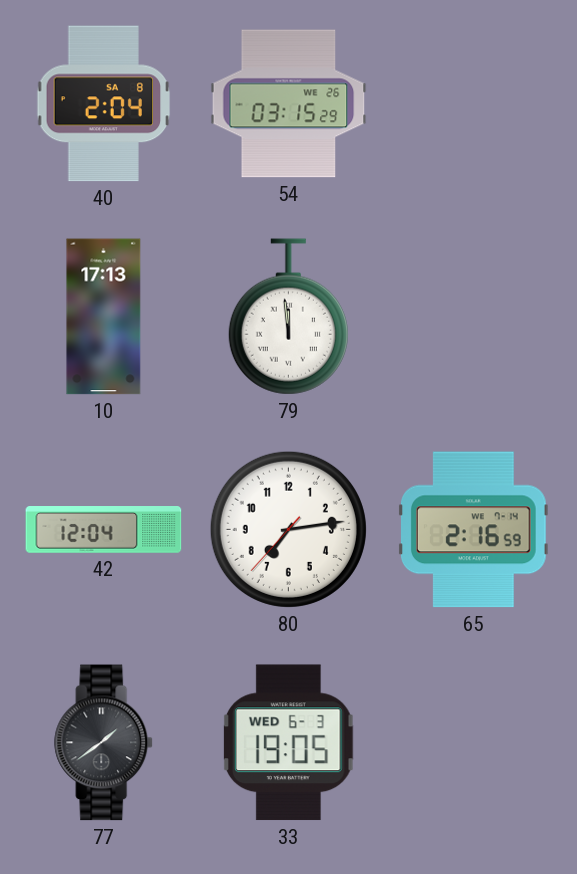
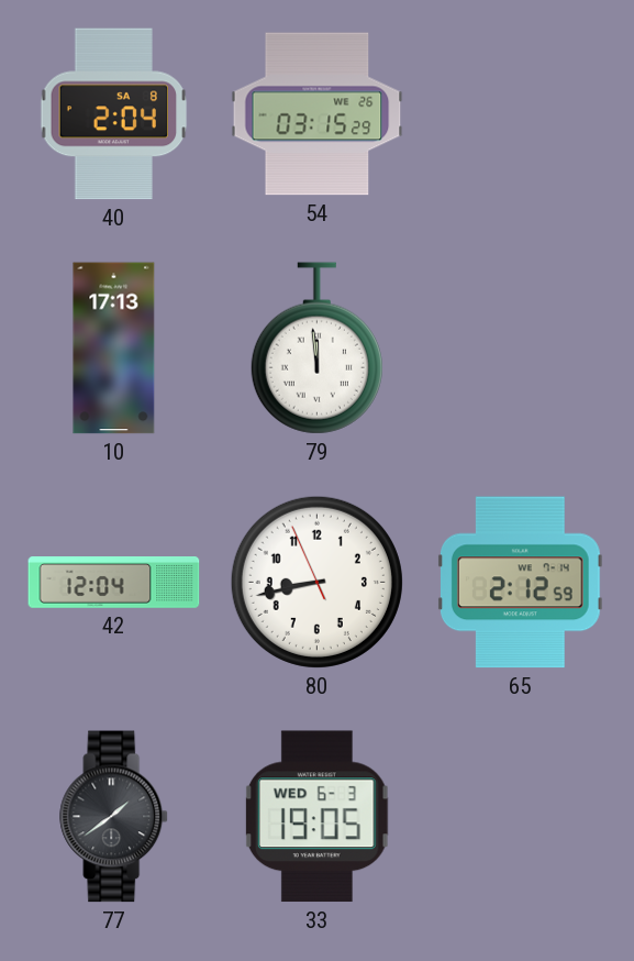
80: 7:13 -> 8:42 (316, 582)
65: 2:16 -> 2:12 (520, 583)
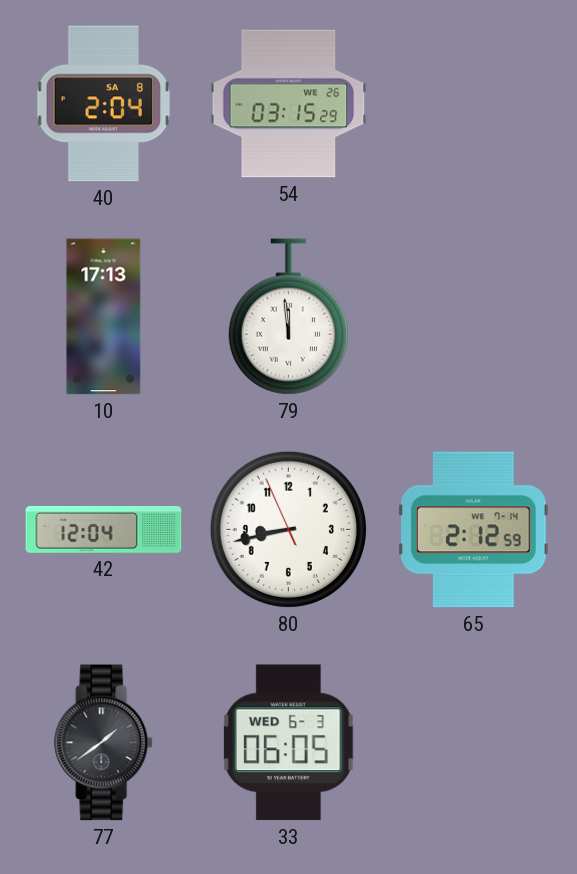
33: 19:05 -> 06:05 (289, 743)
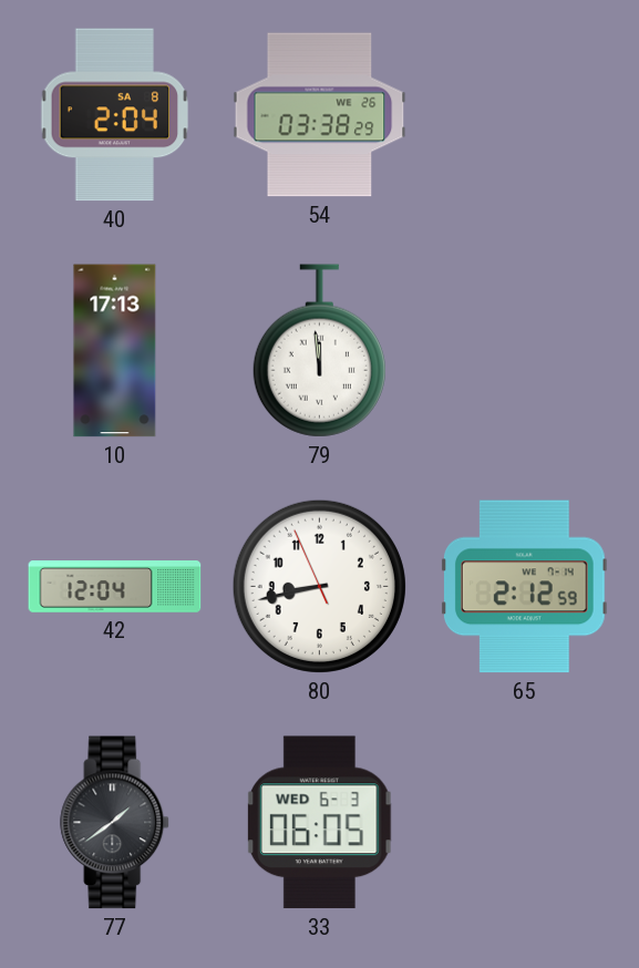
54: 03:15 -> 03:38 (320, 115)
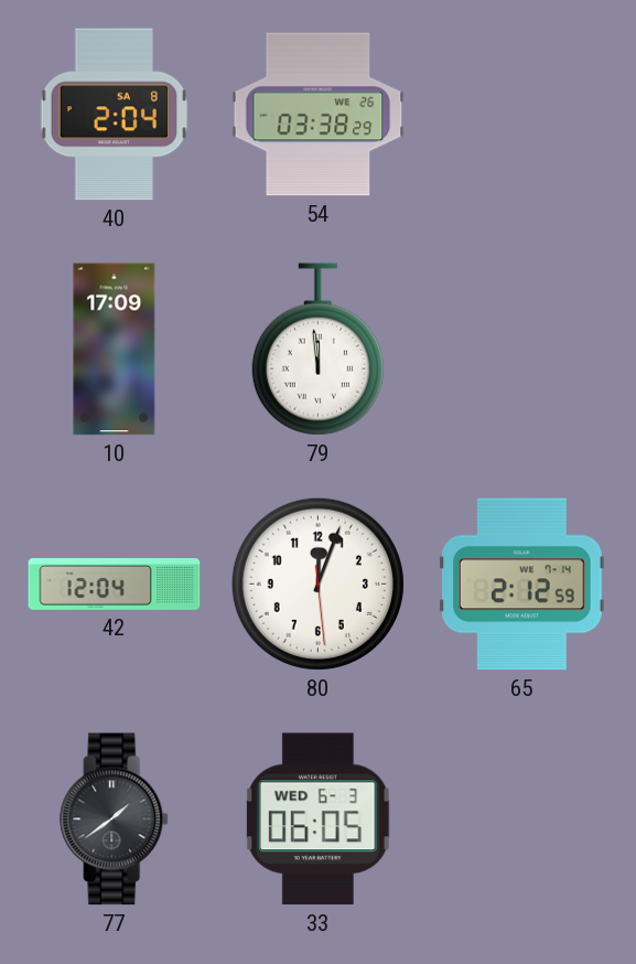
10: 17:13 -> 17:09 (115, 350)
80: 8:42 -> 12:03 (317, 583)
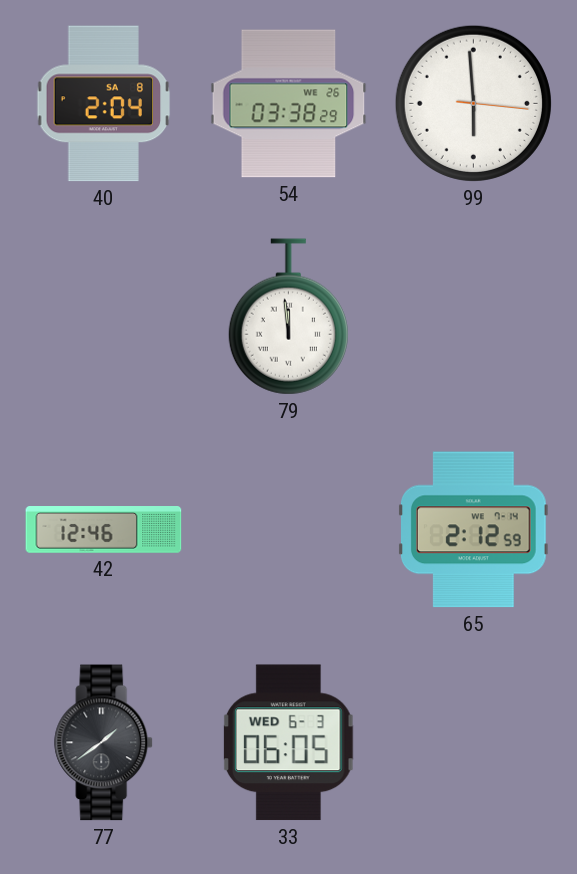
99: none -> 5:59 (473, 103)
10: 17:09 -> none (115, 350)
42: 12:04 -> 12:46 (104, 530)
80: 12:03 -> none (317, 583)
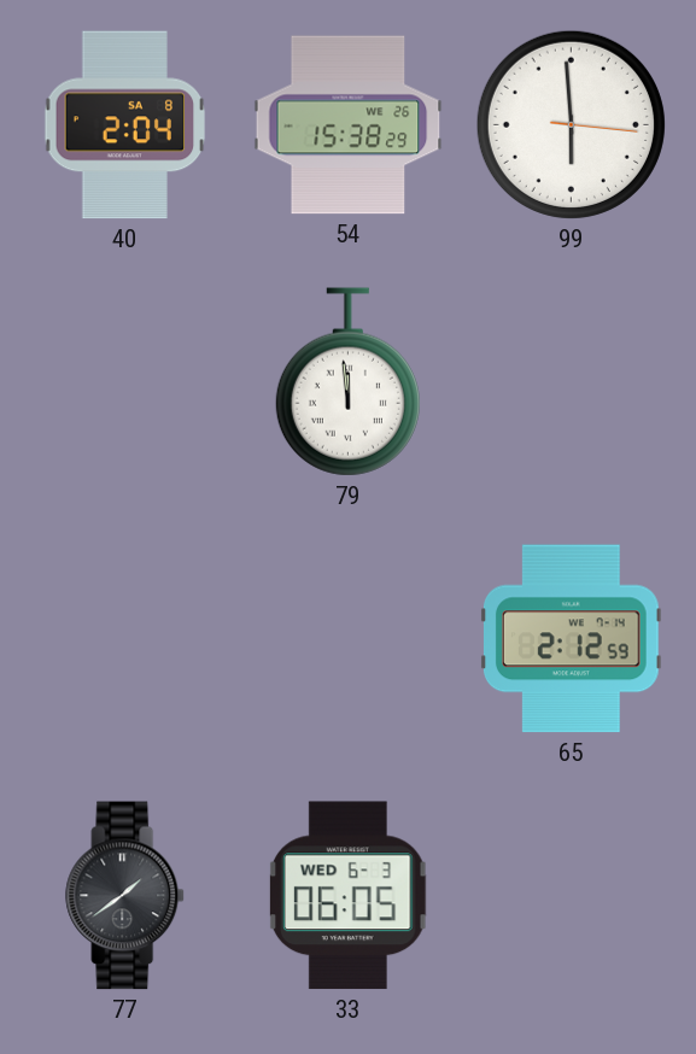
54: 03:38 -> 15:38 (349, 125)
42: 12:46 -> none (104, 530)
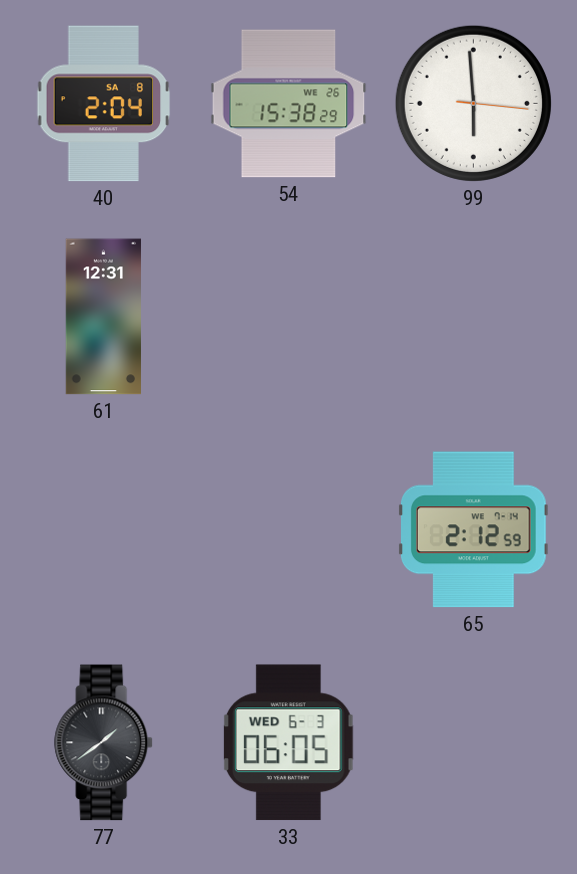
61: none -> 12:31 (103, 317)
79: 11:59 -> none (347, 382)
